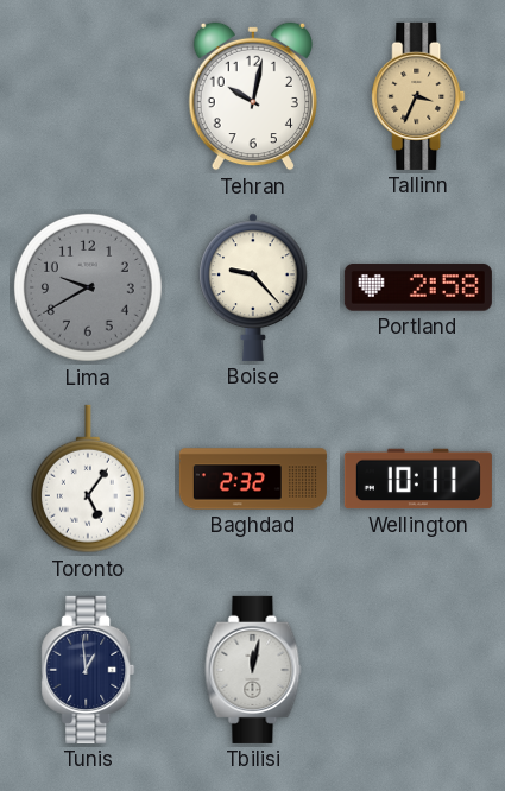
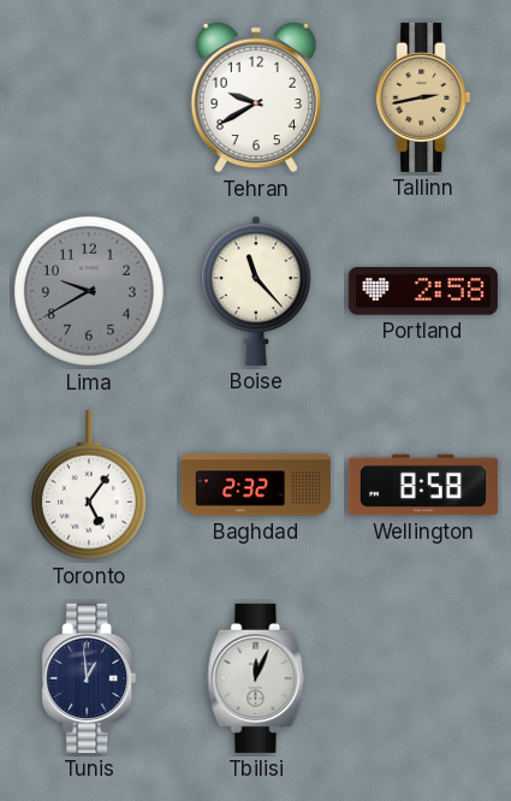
Tehran: 10:02 -> 9:40 (255, 97)
Tallinn: 3:34 -> 2:43 (423, 97)
Boise: 9:23 -> 11:23 (256, 291)
Wellington: 10:11 -> 8:58 (423, 485)
Tbilisi: 12:02 -> 12:04 (256, 678)
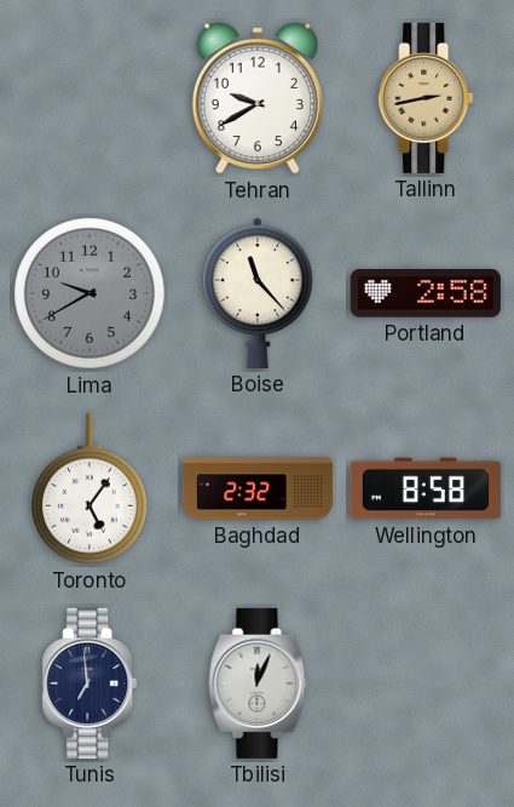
Tunis: 12:59 -> 6:59 (89, 683)
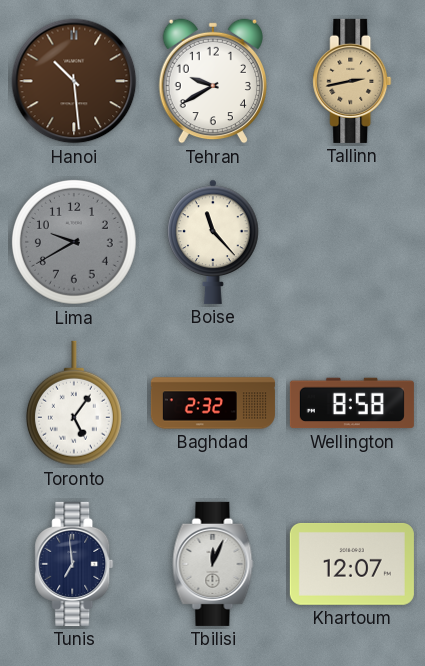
Hanoi: none -> 10:29 (74, 81)
Portland: 2:58 -> none (426, 293)
Khartoum: none -> 12:07 (352, 564)
